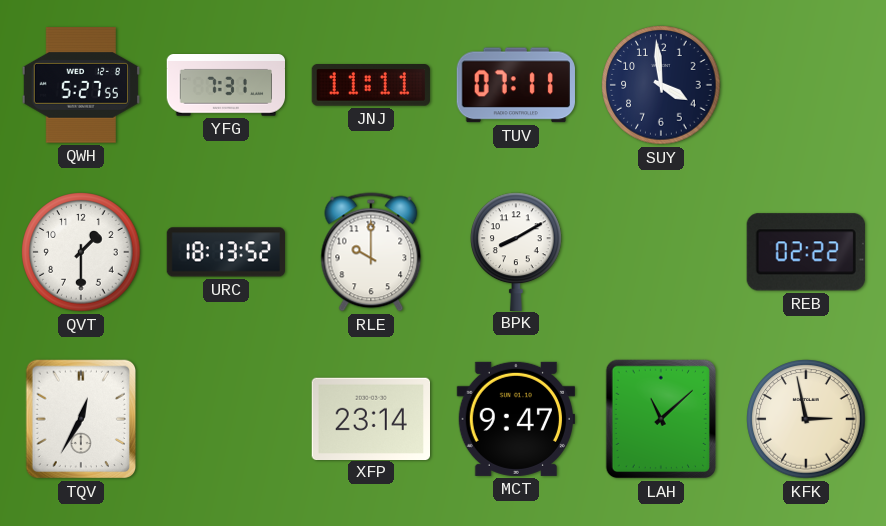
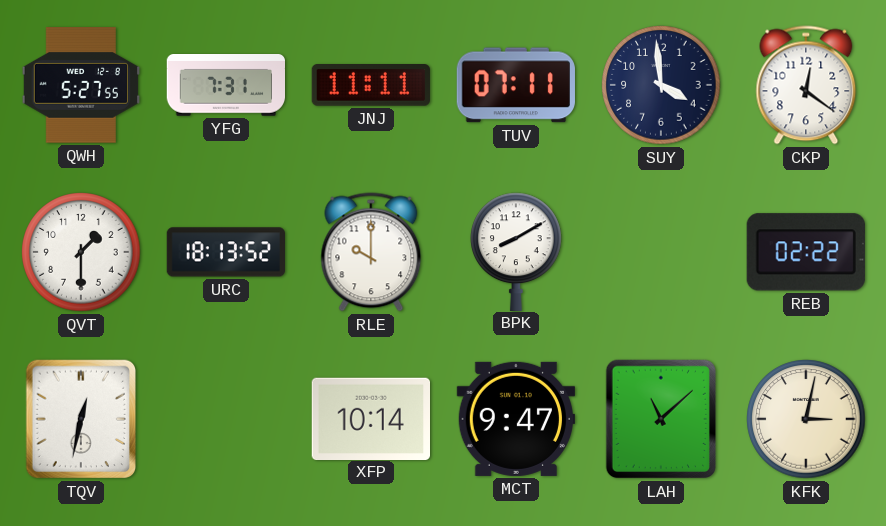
CKP: none -> 12:21 (806, 85)
TQV: 12:35 -> 12:32 (80, 419)
XFP: 23:14 -> 10:14 (370, 418)
KFK: 2:58 -> 3:02 (806, 419)
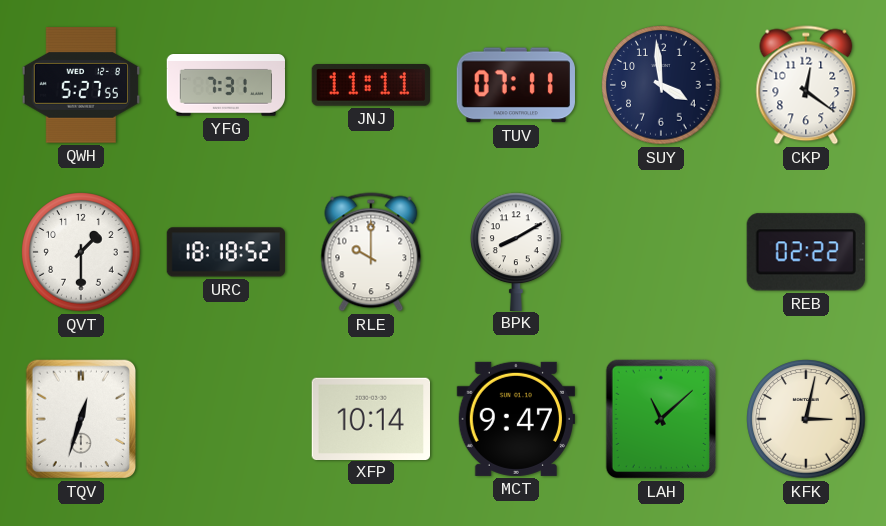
URC: 18:13 -> 18:18 (225, 252)
TQV: 12:32 -> 12:33 (80, 419)
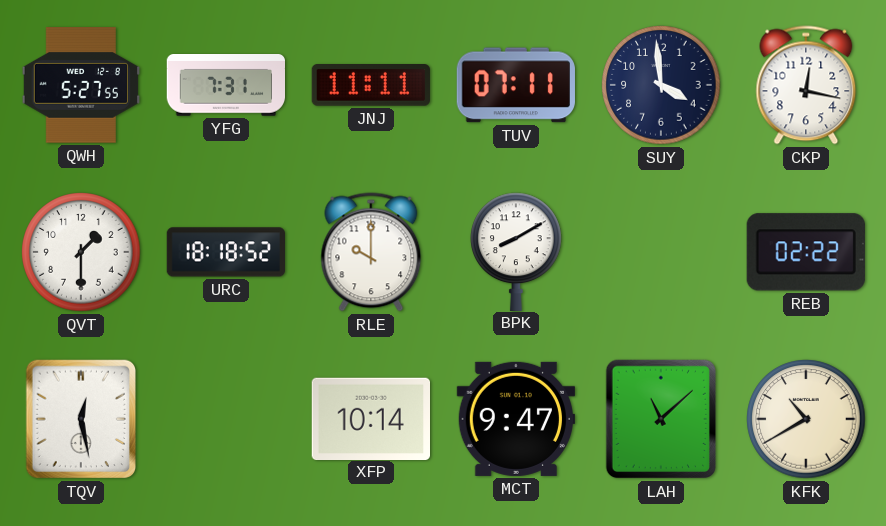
CKP: 12:21 -> 12:17 (806, 85)
TQV: 12:33 -> 12:28 (80, 419)
KFK: 3:02 -> 10:40 (806, 419)
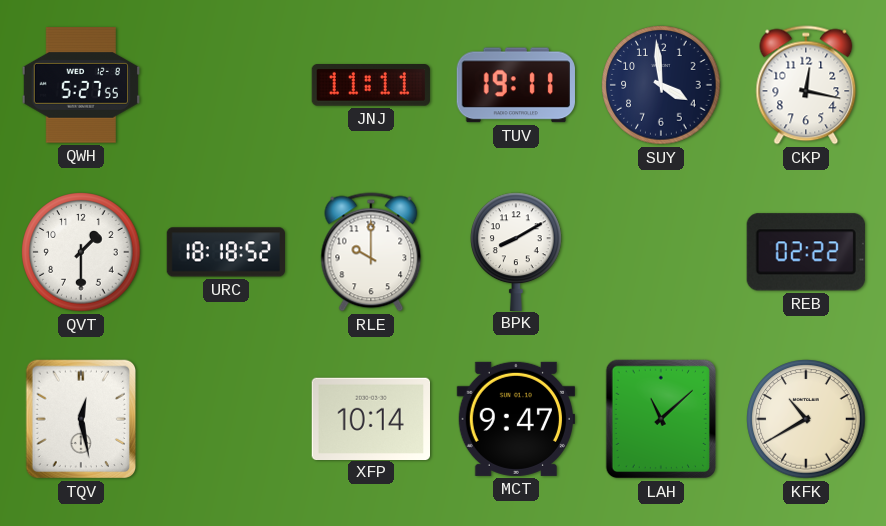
YFG: 7:31 -> none (225, 85)
TUV: 07:11 -> 19:11 (516, 85)
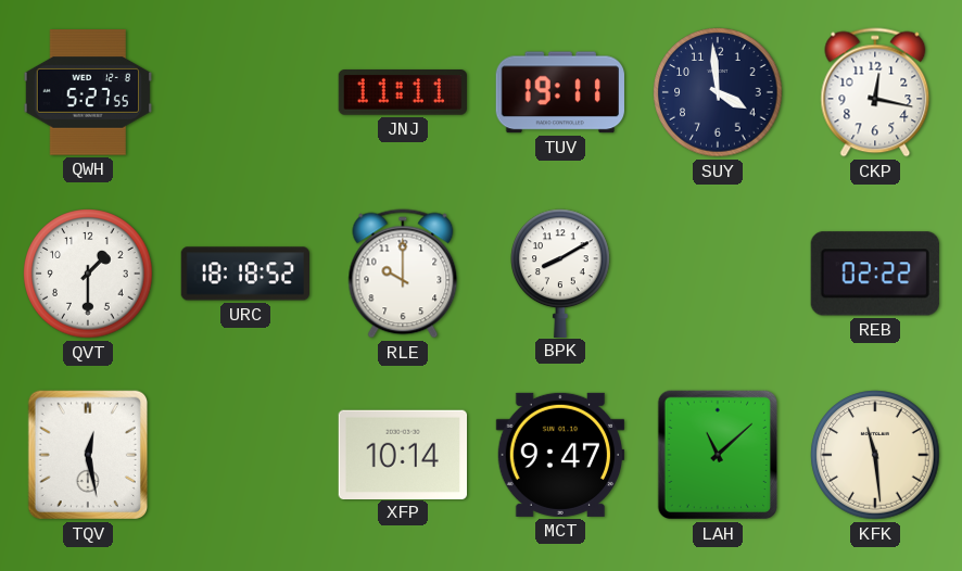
KFK: 10:40 -> 11:29 (875, 455)
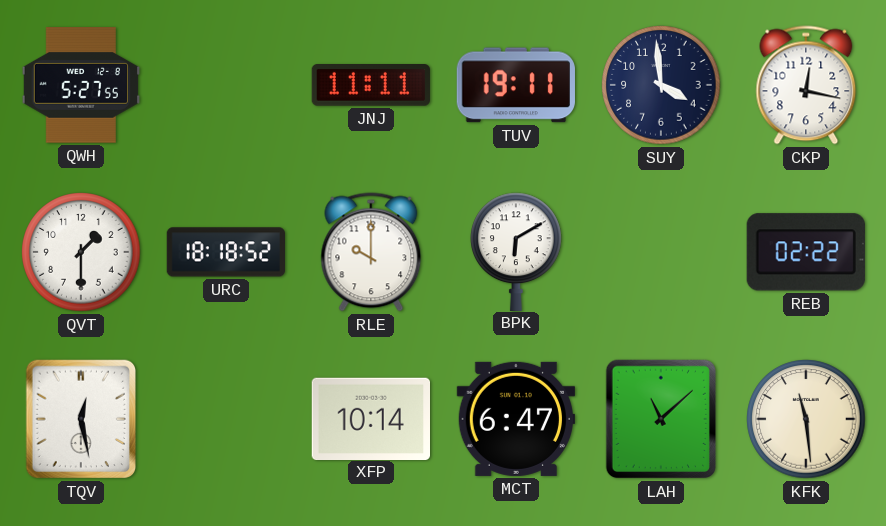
BPK: 8:10 -> 6:10 (516, 251)
MCT: 9:47 -> 6:47 (515, 419)
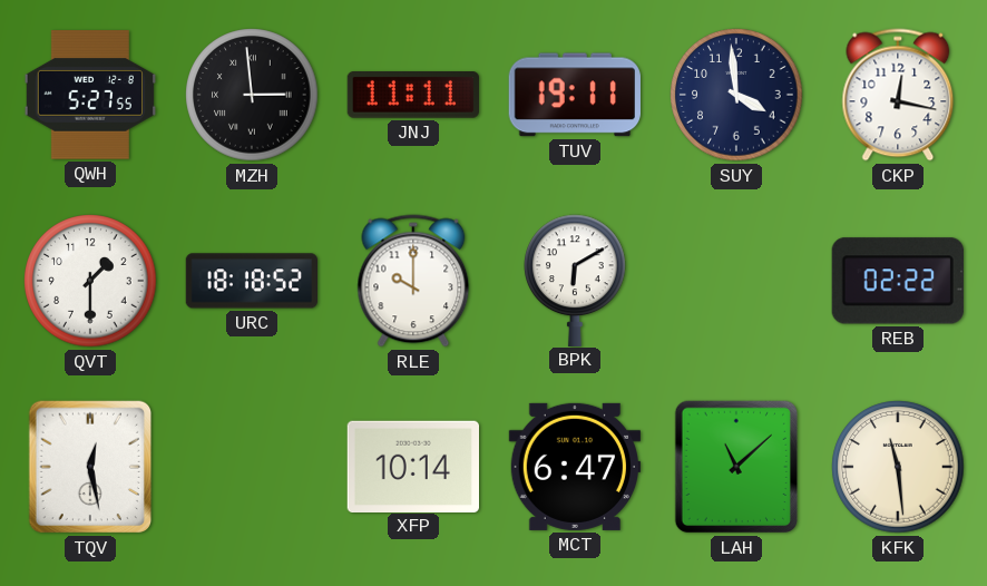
MZH: none -> 2:59 (252, 95)
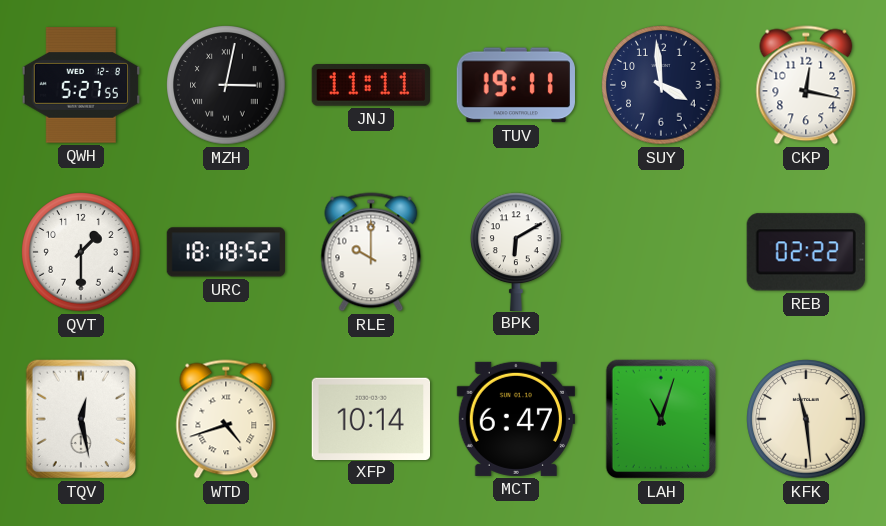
MZH: 2:59 -> 3:02 (226, 85)
WTD: none -> 4:42 (226, 419)
LAH: 11:08 -> 11:03 (660, 419)
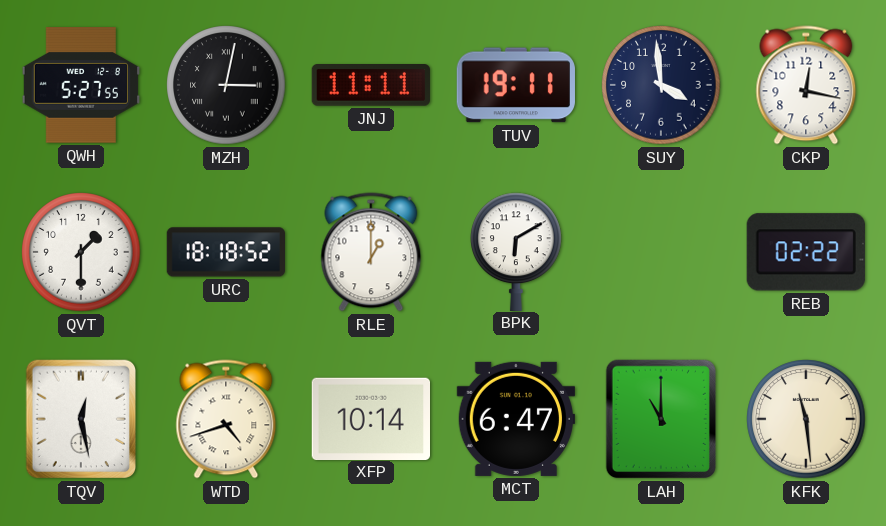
RLE: 10:00 -> 1:00 (371, 252)
LAH: 11:03 -> 11:00 (660, 419)
